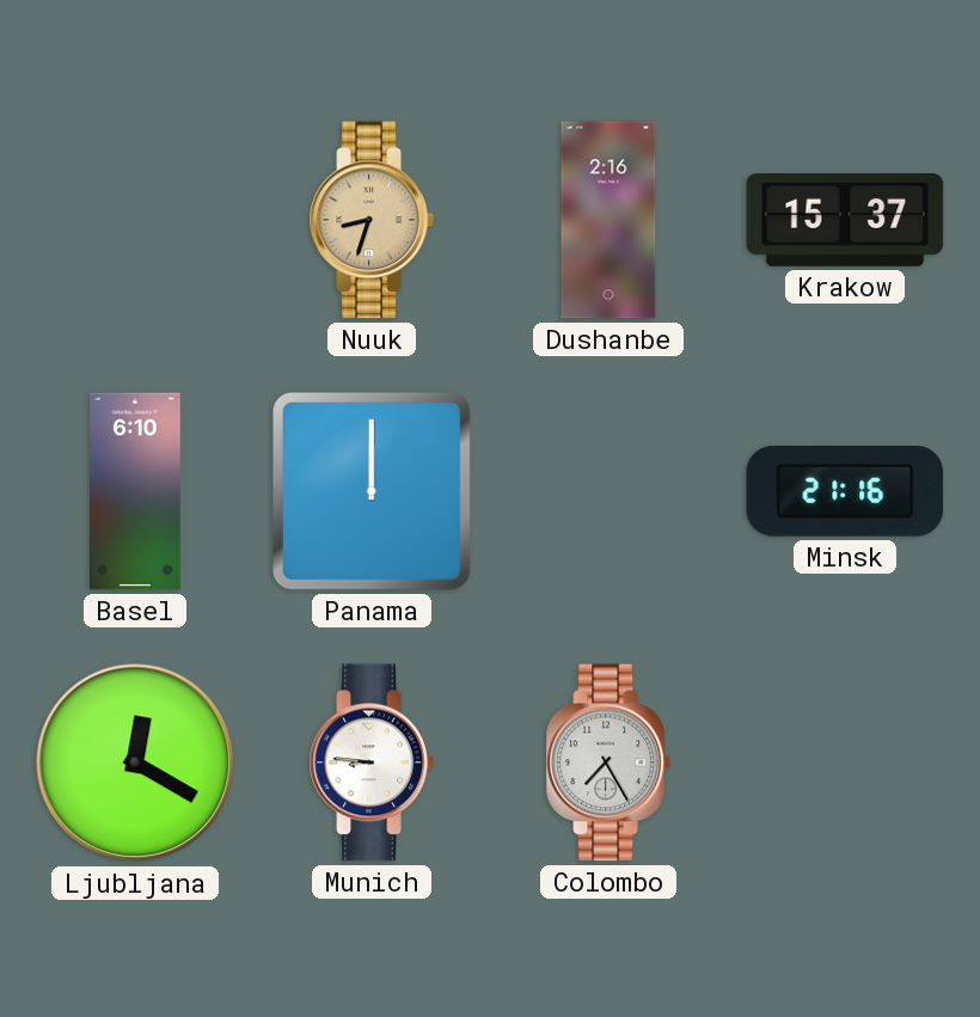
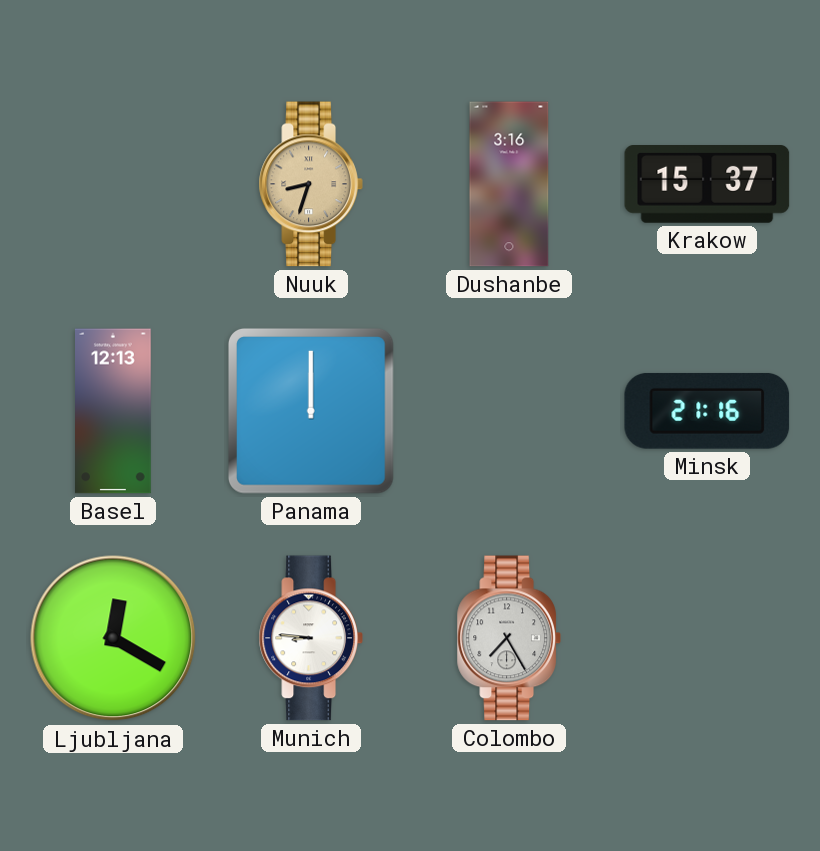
Dushanbe: 2:16 -> 3:16 (509, 184)
Basel: 6:10 -> 12:13 (114, 411)
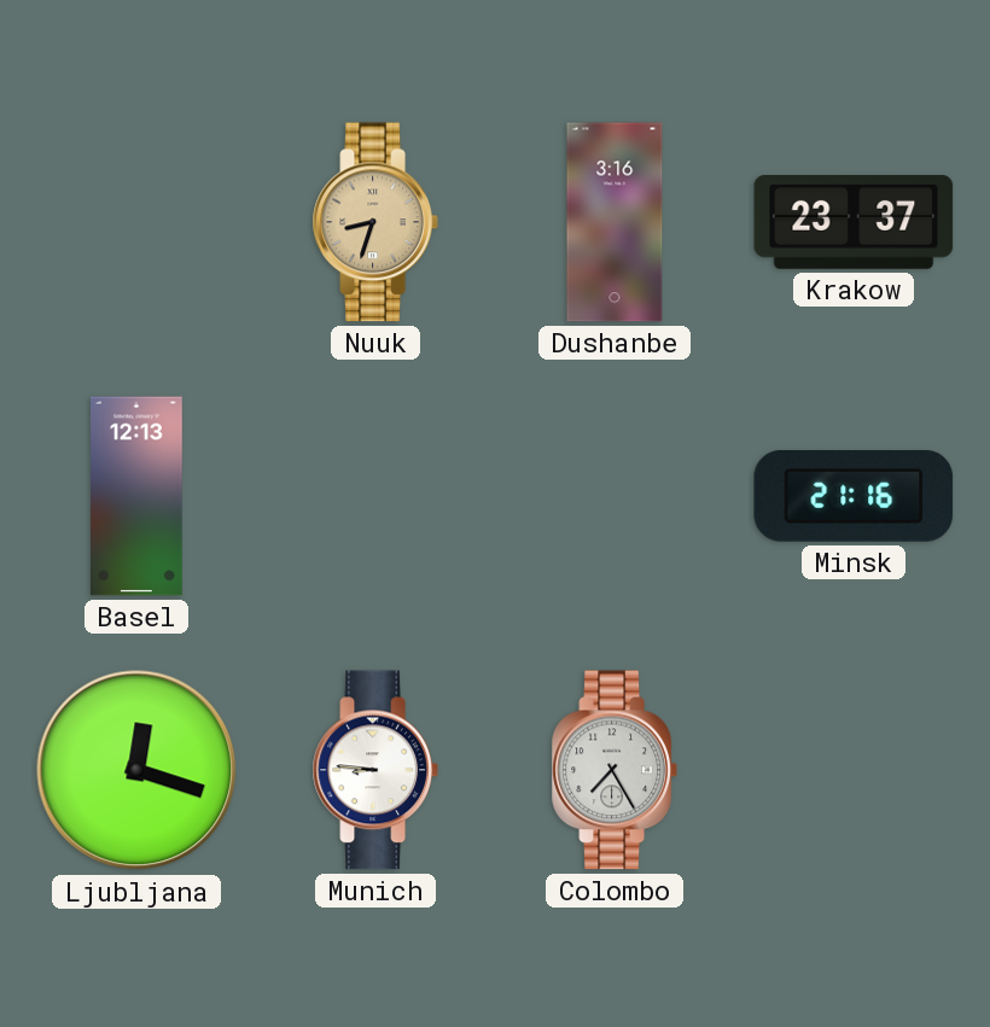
Krakow: 15:37 -> 23:37 (854, 223)
Panama: 12:00 -> none (311, 411)
Ljubljana: 12:20 -> 12:18 (136, 770)
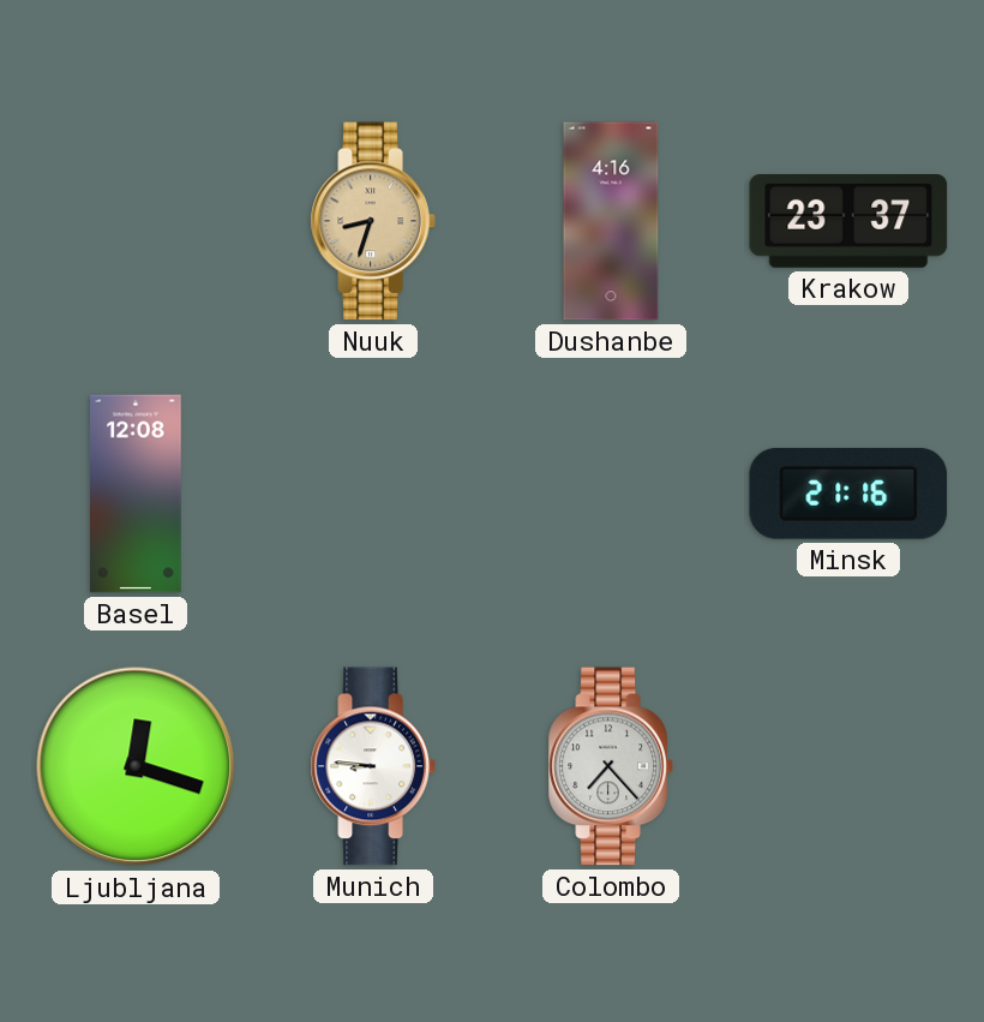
Dushanbe: 3:16 -> 4:16 (611, 221)
Basel: 12:13 -> 12:08 (137, 494)
Colombo: 7:25 -> 7:23 (611, 766)
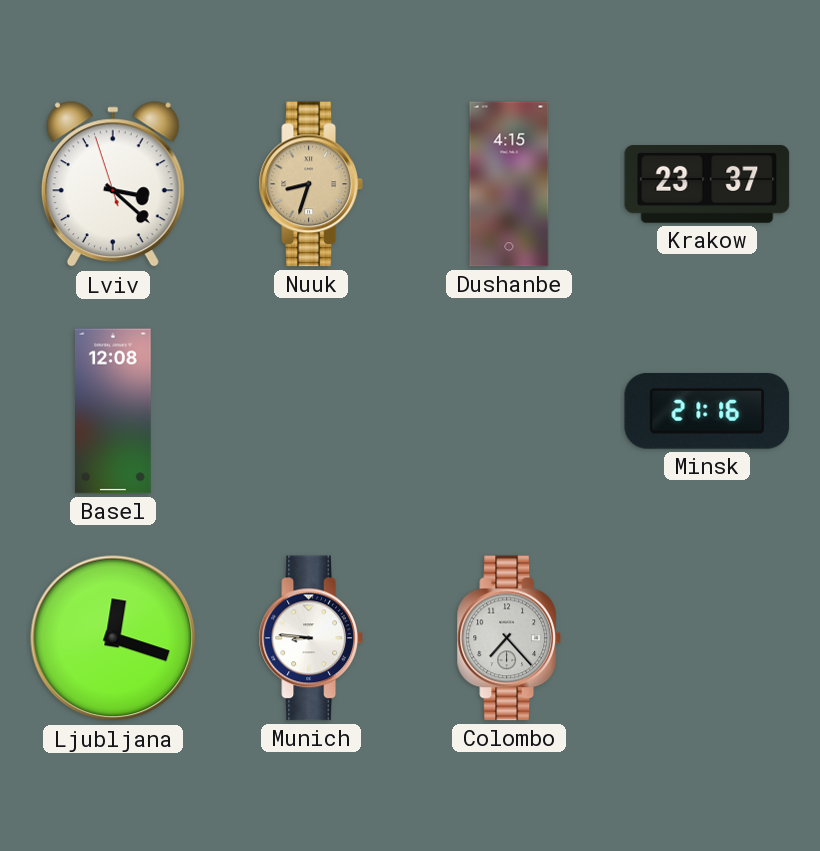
Lviv: none -> 3:21 (113, 185)
Dushanbe: 4:16 -> 4:15 (509, 184)
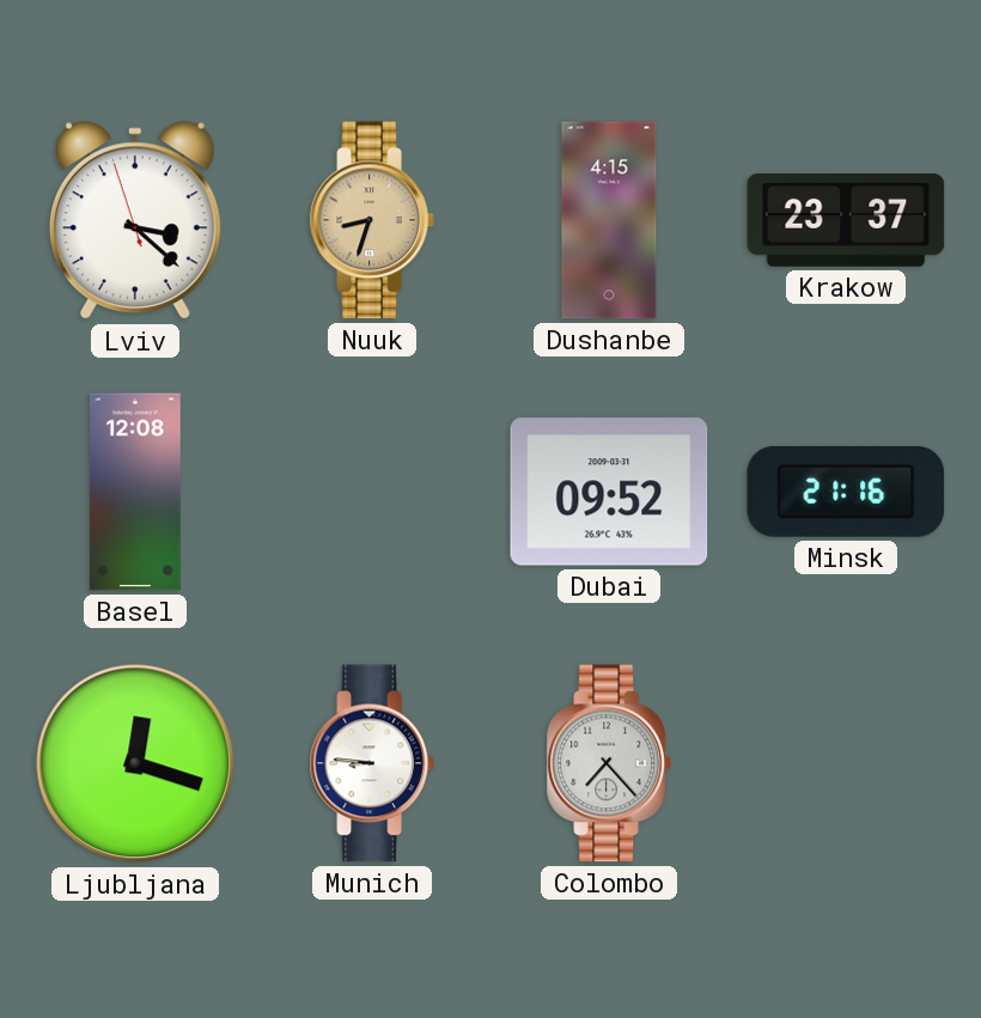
Dubai: none -> 09:52 (609, 492)
